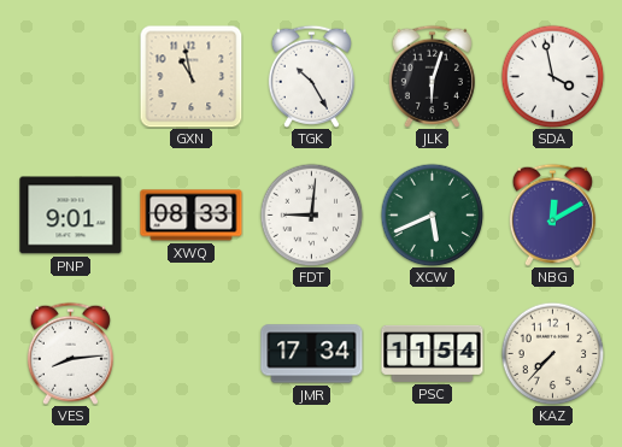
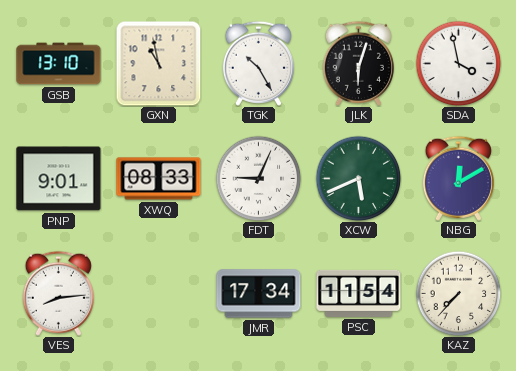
GSB: none -> 13:10 (59, 64)
FDT: 9:01 -> 9:04 (258, 178)
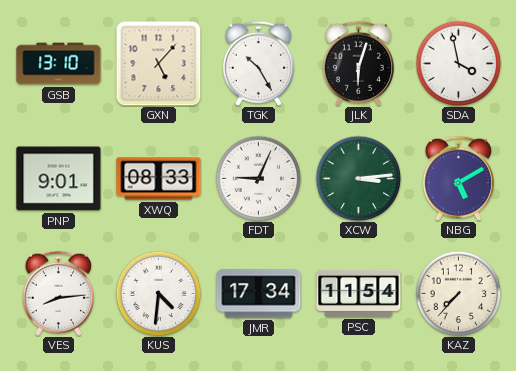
GXN: 10:58 -> 5:07 (158, 63)
XCW: 5:41 -> 3:14 (358, 178)
NBG: 12:10 -> 5:10 (458, 178)
KUS: none -> 4:31 (158, 293)
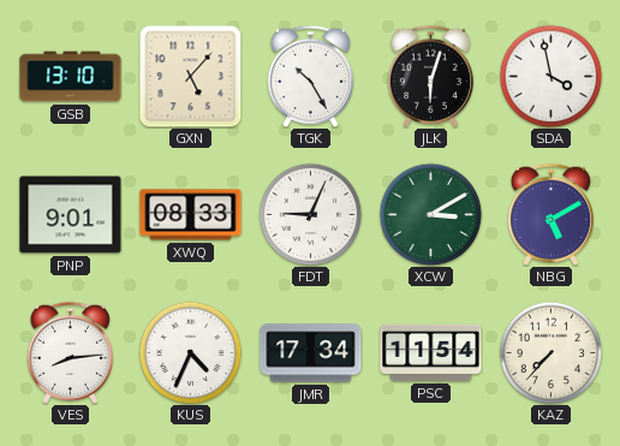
XCW: 3:14 -> 3:10 (430, 214)
KUS: 4:31 -> 4:34 (190, 352)
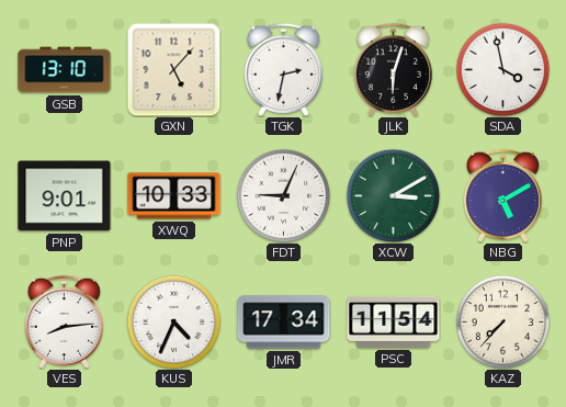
TGK: 10:25 -> 2:32 (283, 69)
XWQ: 08:33 -> 10:33 (174, 196)
